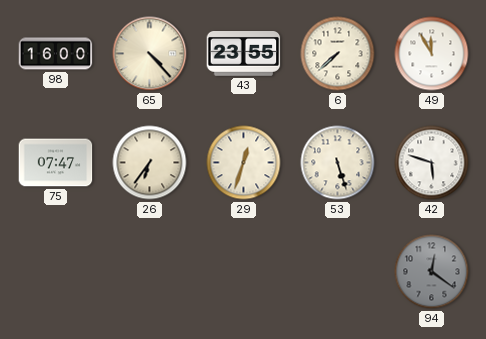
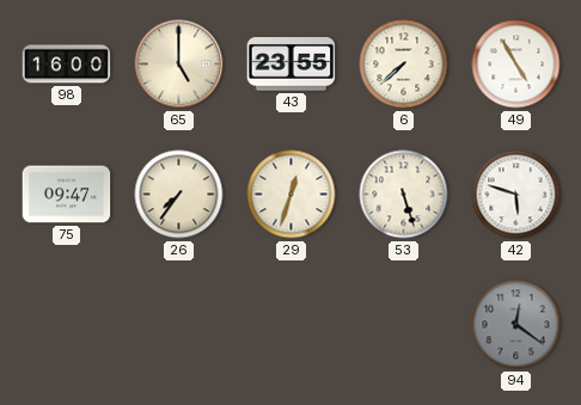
65: 4:23 -> 5:00 (179, 65)
49: 11:55 -> 4:55 (516, 65)
75: 07:47 -> 09:47 (67, 195)
26: 6:36 -> 7:36 (179, 195)
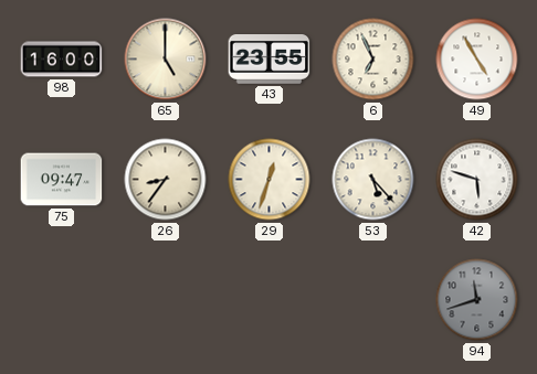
6: 7:38 -> 6:56 (373, 60)
26: 7:36 -> 8:36 (166, 180)
53: 5:27 -> 5:23 (373, 180)
94: 12:21 -> 11:42 (477, 300)
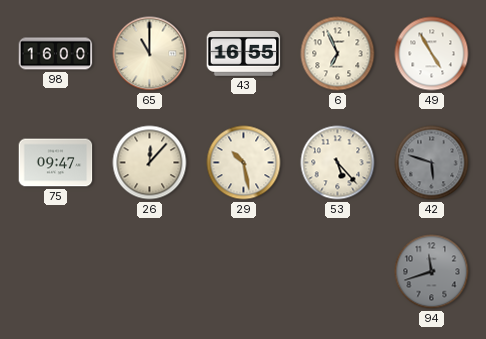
65: 5:00 -> 11:00 (150, 54)
43: 23:55 -> 16:55 (244, 54)
26: 8:36 -> 12:07 (150, 163)
29: 12:33 -> 10:28 (244, 163)
42 dial: white -> grey (432, 163)
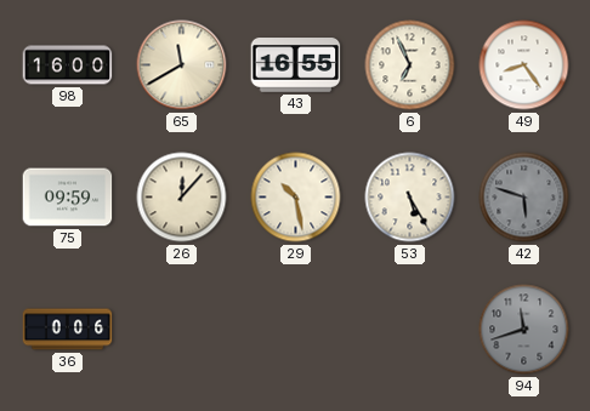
65: 11:00 -> 11:40 (182, 65)
49: 4:55 -> 8:24 (524, 65)
75: 09:47 -> 09:59 (68, 198)
53: 5:23 -> 5:25 (410, 198)
36: none -> 0:06 (68, 330)
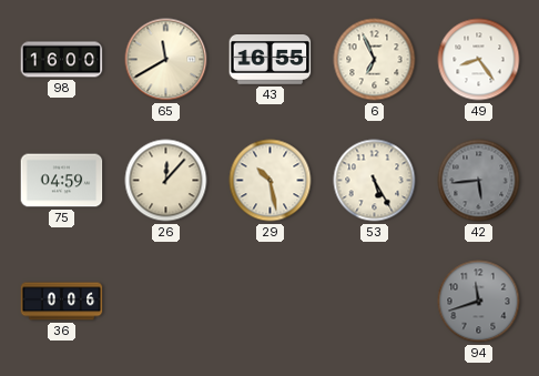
75: 09:59 -> 04:59 (62, 181)
42: 5:48 -> 5:44 (479, 181)
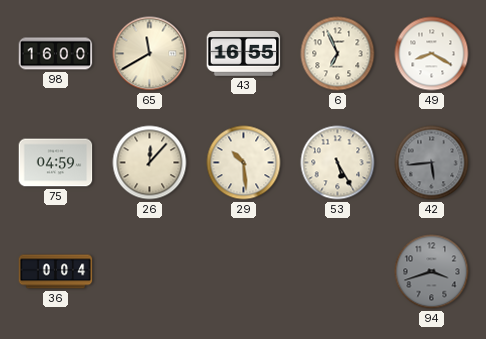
49: 8:24 -> 8:20 (432, 54)
29: 10:28 -> 10:29 (244, 163)
36: 0:06 -> 0:04 (56, 272)
94: 11:42 -> 3:42 (432, 272)
